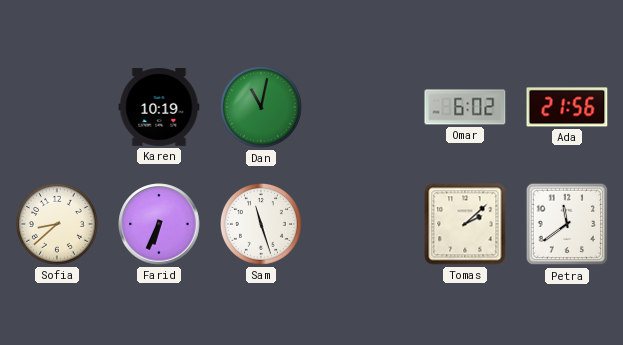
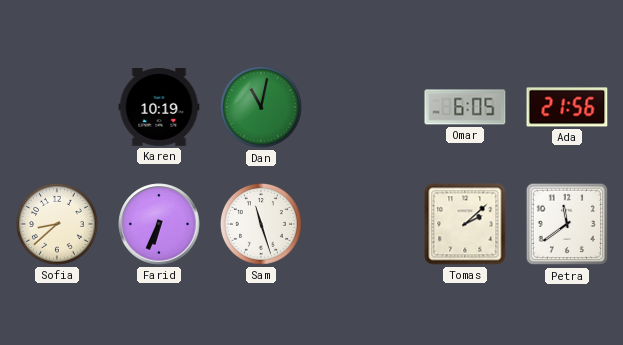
Omar: 6:02 -> 6:05 (465, 107)
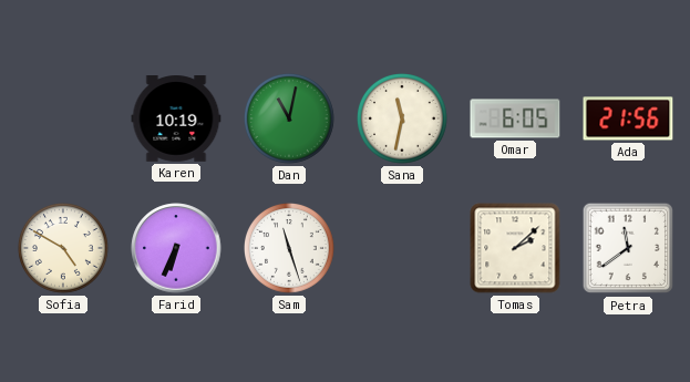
Sana: none -> 11:32 (403, 120)
Sofia: 8:38 -> 4:50 (64, 249)
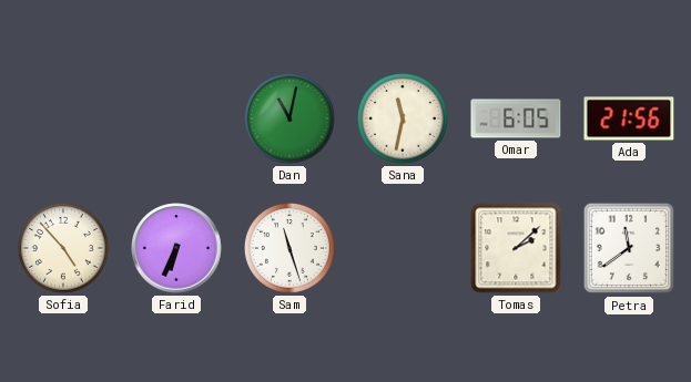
Karen: 10:19 -> none (176, 120)
Sofia: 4:50 -> 4:53 (64, 249)
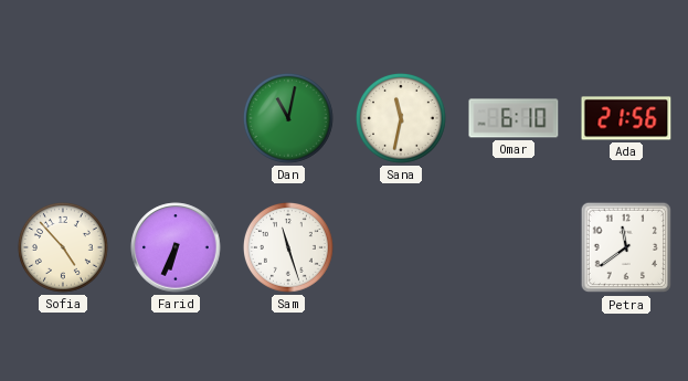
Omar: 6:05 -> 6:10 (514, 118)
Tomas: 2:08 -> none (516, 248)
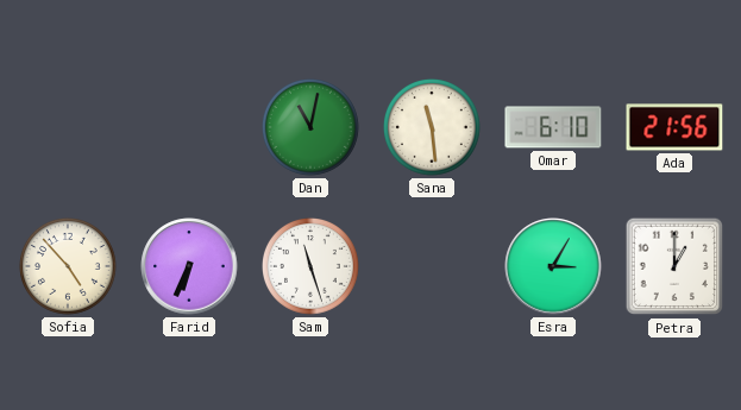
Sana: 11:32 -> 11:29 (433, 128)
Esra: none -> 3:05 (553, 266)
Petra: 11:39 -> 1:00 (674, 266)
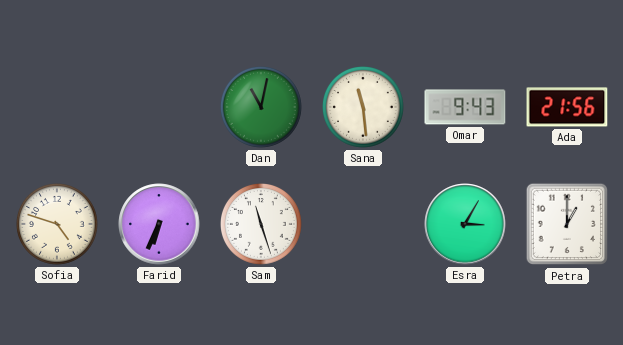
Omar: 6:10 -> 9:43 (465, 107)
Sofia: 4:53 -> 4:48 (58, 225)
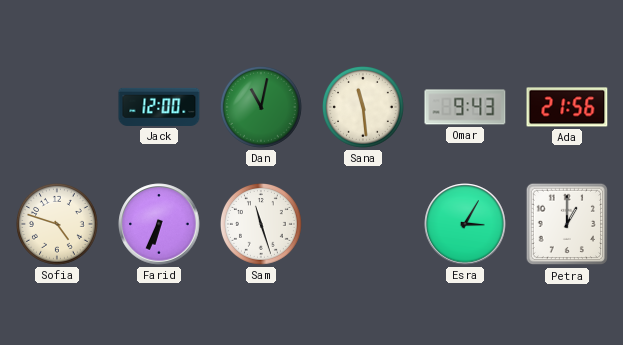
Jack: none -> 12:00 (159, 107)
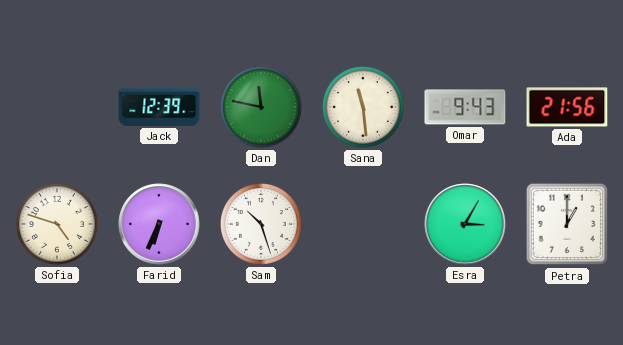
Jack: 12:00 -> 12:39 (159, 107)
Dan: 11:02 -> 11:47 (262, 108)
Sam: 11:27 -> 10:27 (262, 225)
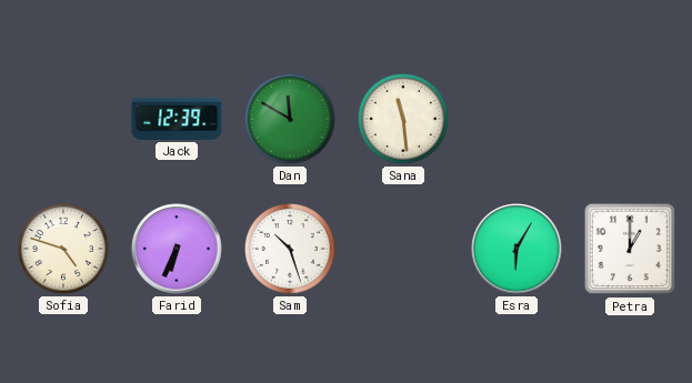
Dan: 11:47 -> 11:50 (291, 120)
Omar: 9:43 -> none (465, 107)
Ada: 21:56 -> none (567, 107)
Esra: 3:05 -> 6:05 (517, 249)
